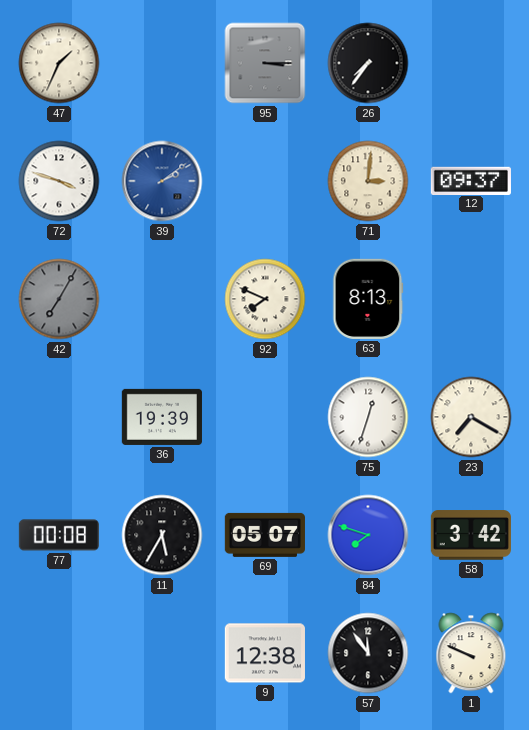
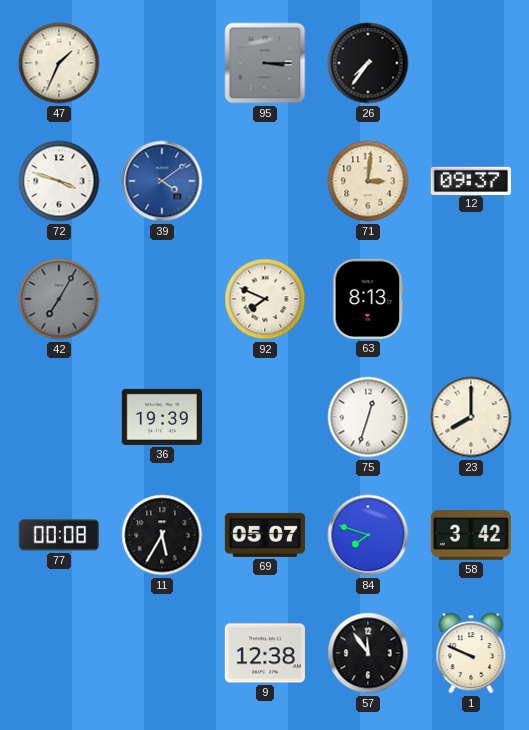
39: 2:09 -> 4:09 (162, 181)
23: 7:20 -> 8:00 (471, 417)
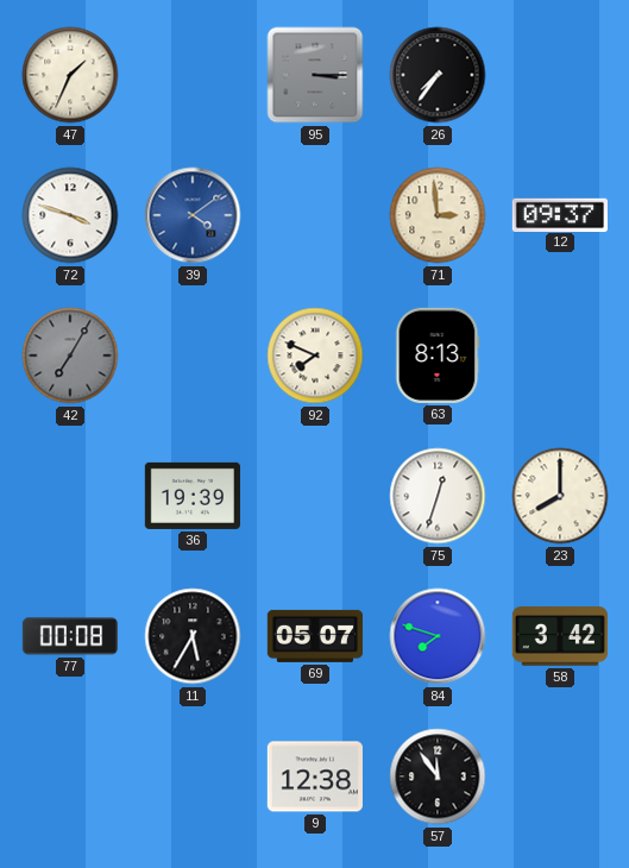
71: 3:01 -> 2:59 (438, 215)
1: 9:49 -> none (471, 653)
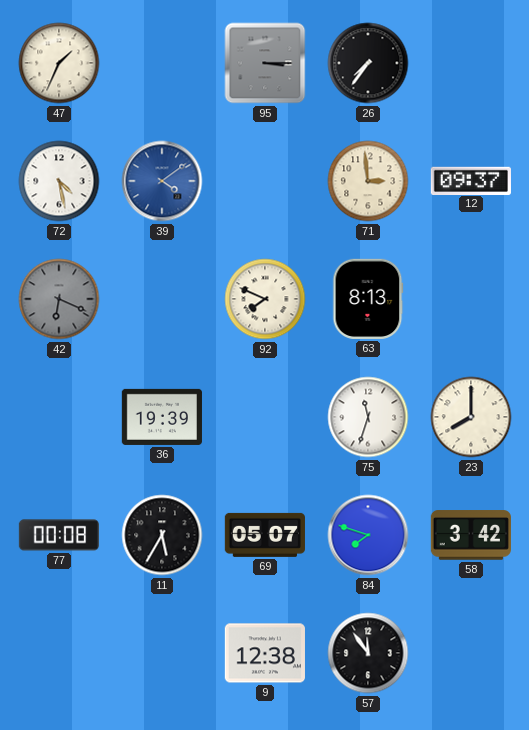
72: 3:48 -> 4:28 (59, 181)
42: 7:05 -> 6:19 (59, 299)
75: 12:33 -> 11:33 (368, 417)
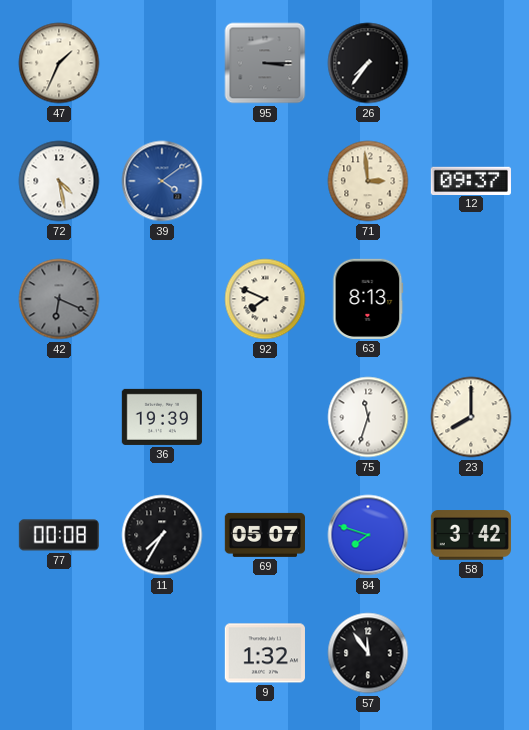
11: 5:35 -> 7:35 (162, 535)
9: 12:38 -> 1:32 (265, 653)
